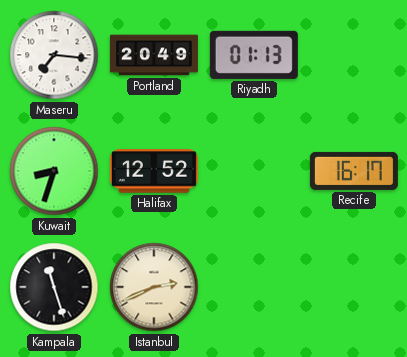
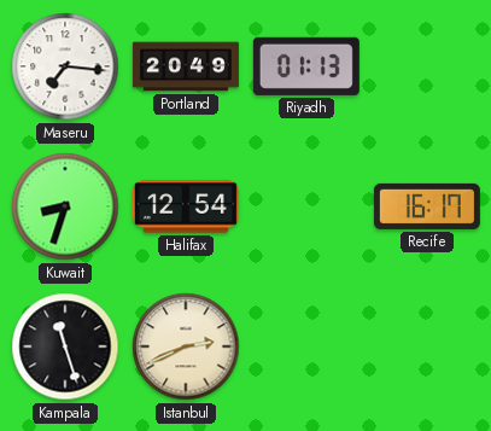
Halifax: 12:52 -> 12:54 (186, 206)
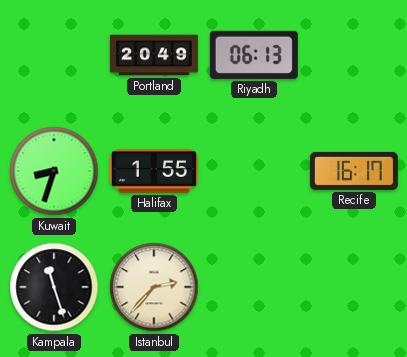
Maseru: 7:16 -> none (65, 66)
Riyadh: 01:13 -> 06:13 (254, 55)
Halifax: 12:54 -> 1:55 (154, 171)
Istanbul: 2:41 -> 2:37 (154, 287)
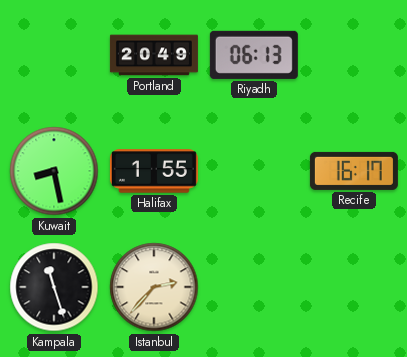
Kuwait: 8:33 -> 8:28 (54, 171)
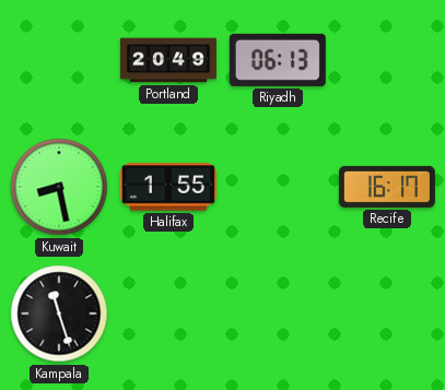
Istanbul: 2:37 -> none (154, 287)
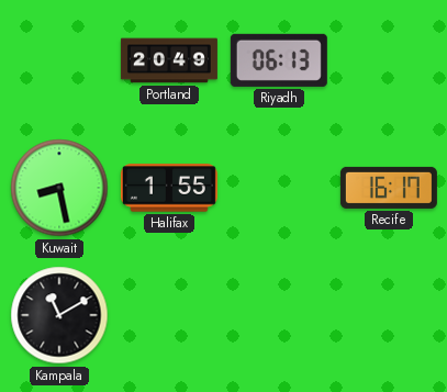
Kampala: 11:27 -> 11:10 (59, 315)
